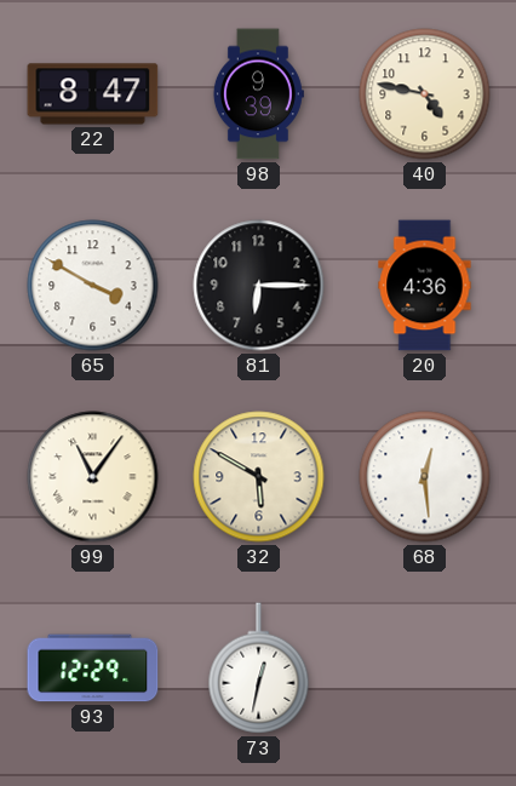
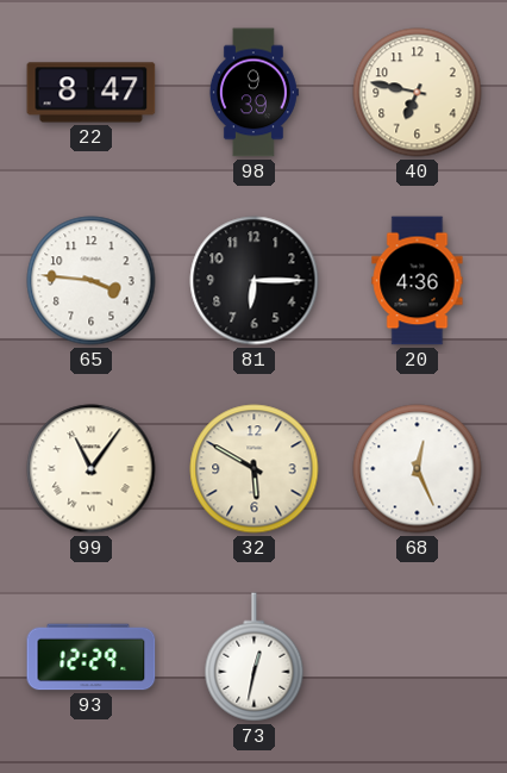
40: 4:47 -> 6:47 (418, 93)
65: 3:50 -> 3:46 (92, 281)
68: 12:29 -> 12:26 (418, 469)
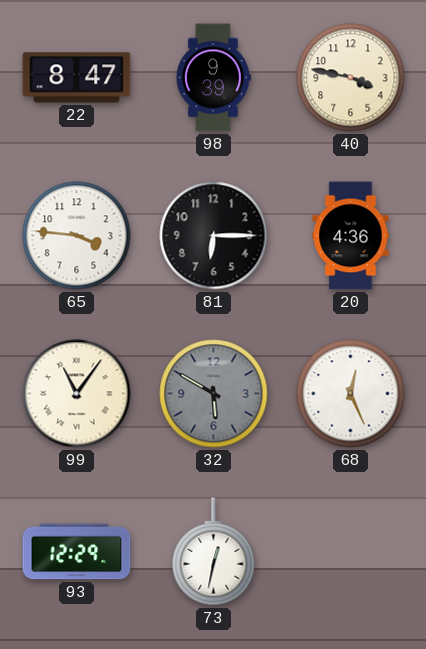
40: 6:47 -> 3:47 (351, 78)
32 dial: cream -> grey (214, 394)
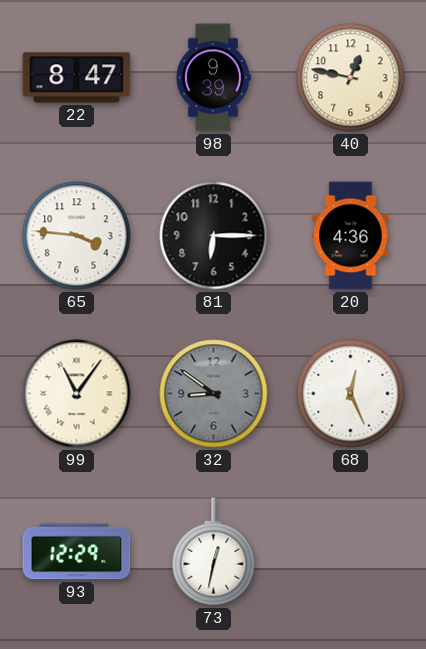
40: 3:47 -> 12:47 (351, 78)
32: 5:50 -> 8:51 (214, 394)
